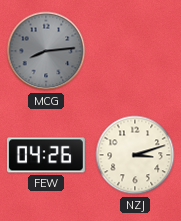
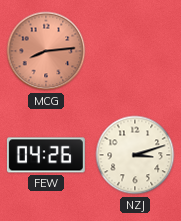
MCG dial: grey -> salmon (46, 51)
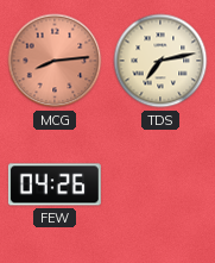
TDS: none -> 7:13 (160, 61)
NZJ: 3:12 -> none (135, 155)
